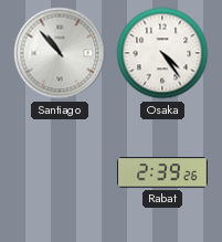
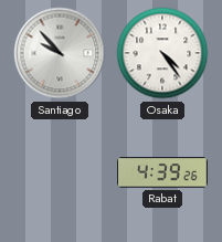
Santiago: 10:53 -> 9:53 (60, 53)
Rabat: 2:39 -> 4:39 (163, 172)
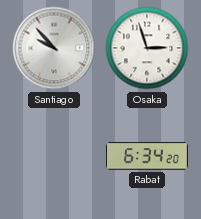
Osaka: 4:24 -> 2:57 (147, 48)
Rabat: 4:39 -> 6:34 (148, 156)
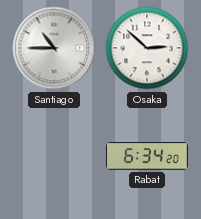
Santiago: 9:53 -> 10:45 (54, 48)
Osaka: 2:57 -> 2:52 (147, 48)
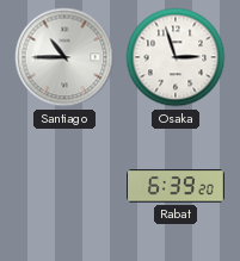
Osaka: 2:52 -> 2:57 (176, 57)
Rabat: 6:34 -> 6:39 (177, 186)
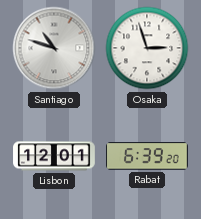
Santiago: 10:45 -> 10:48 (54, 48)
Lisbon: none -> 12:01 (54, 156)
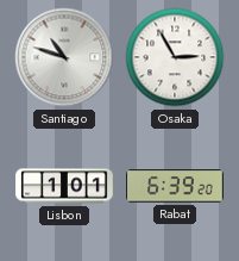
Osaka: 2:57 -> 2:55 (175, 57)
Lisbon: 12:01 -> 1:01 (64, 186)
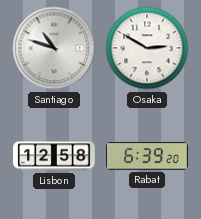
Osaka: 2:55 -> 2:50 (147, 48)
Lisbon: 1:01 -> 12:58 (54, 156)
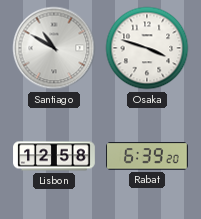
Santiago: 10:48 -> 10:50 (54, 48)
Osaka: 2:50 -> 3:48 (147, 48)
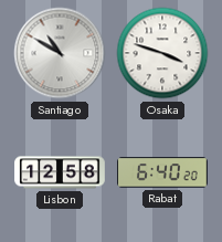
Rabat: 6:39 -> 6:40 (163, 172)
